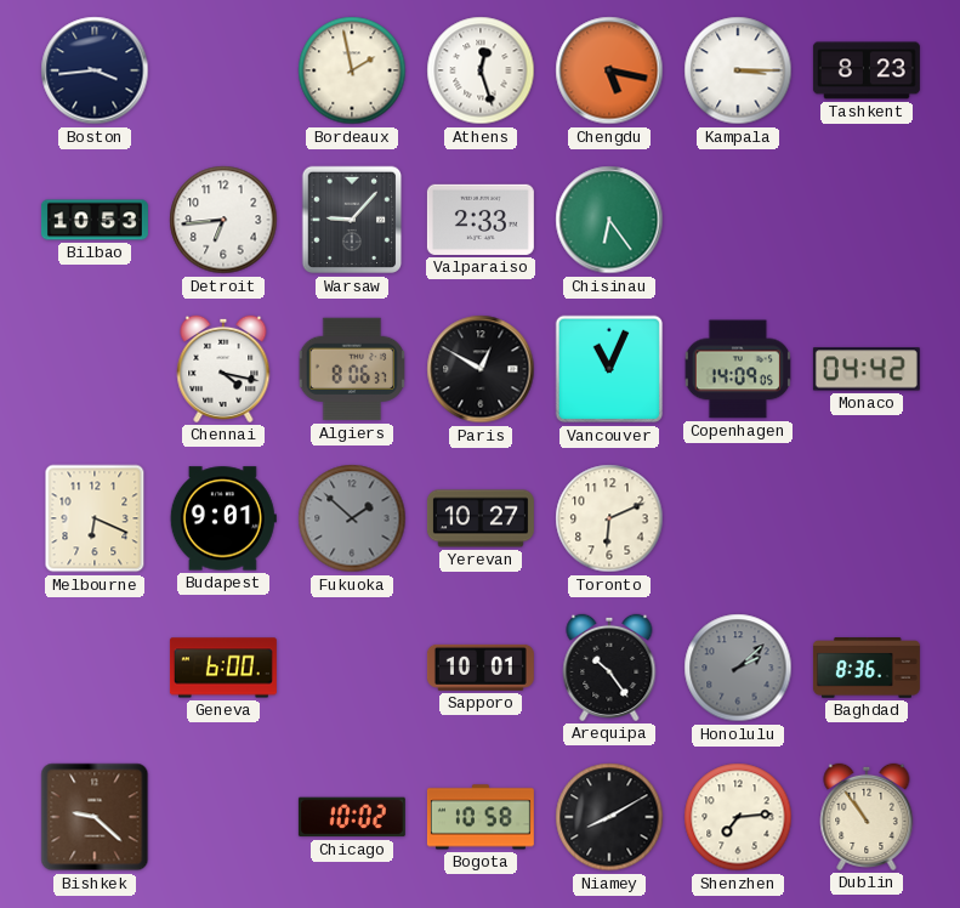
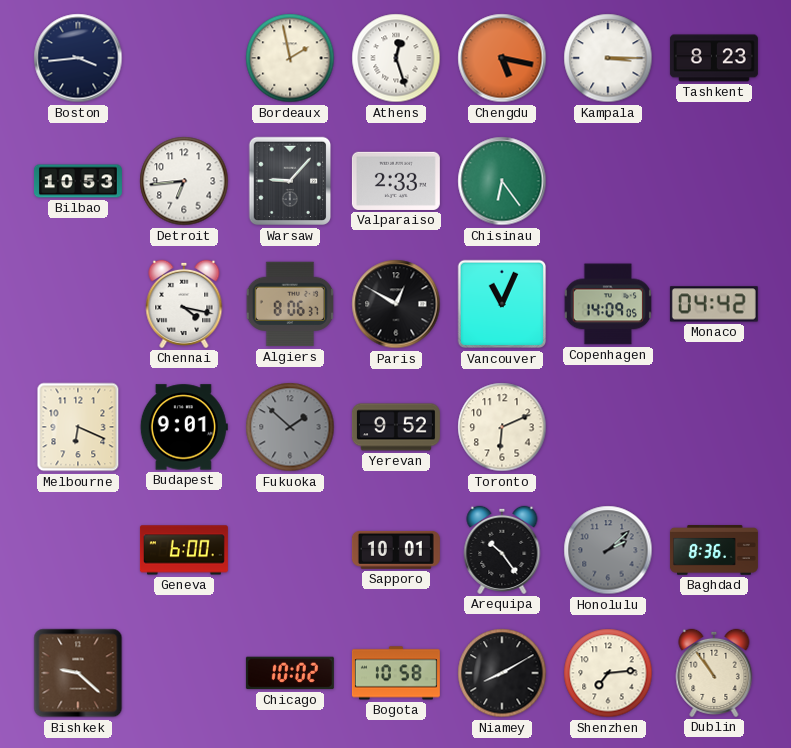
Yerevan: 10:27 -> 9:52 (396, 427)
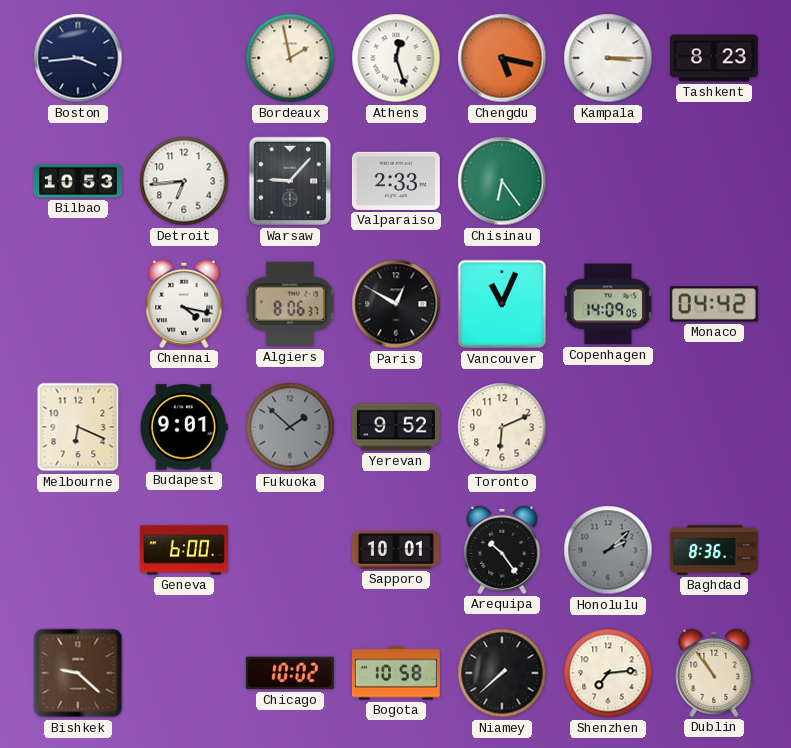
Niamey: 8:10 -> 7:38 (502, 673)
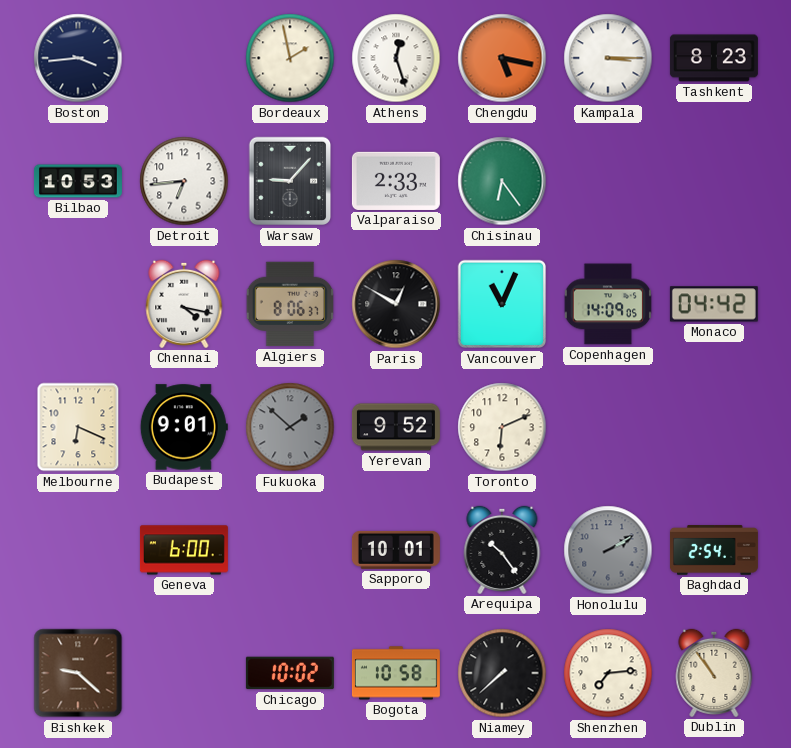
Honolulu: 2:08 -> 2:10 (608, 550)
Baghdad: 8:36 -> 2:54 (714, 550)
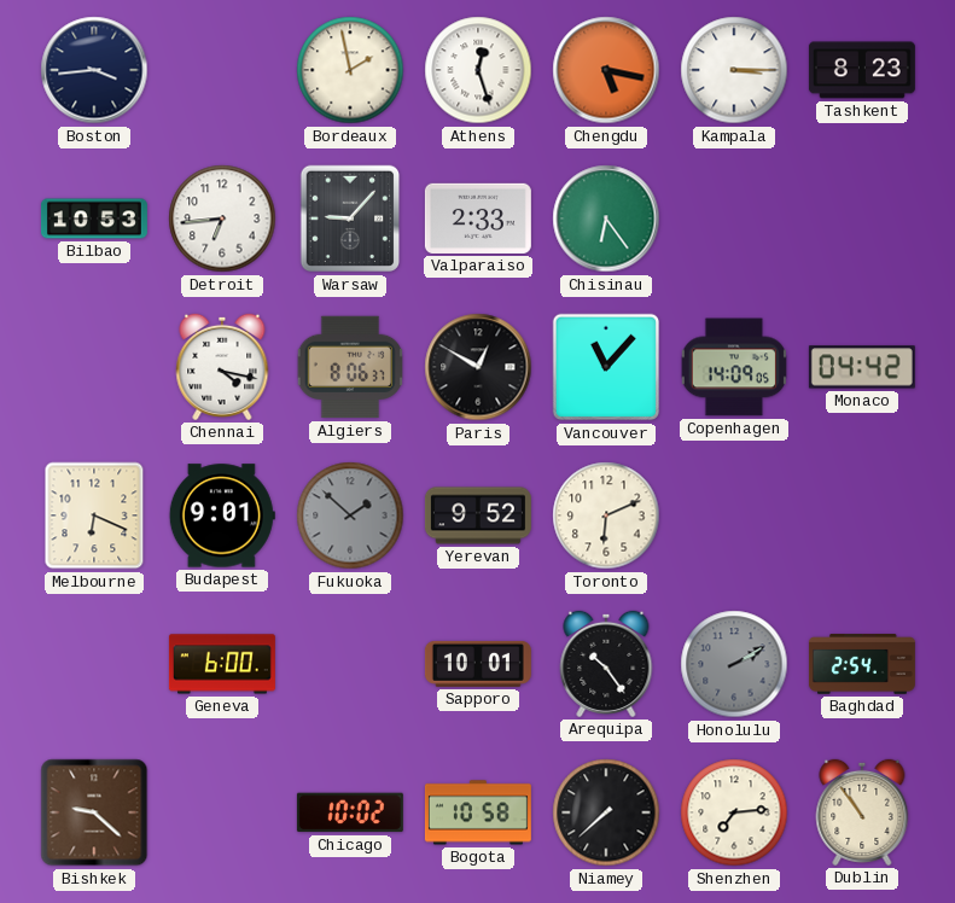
Vancouver: 11:04 -> 11:07 (606, 367)
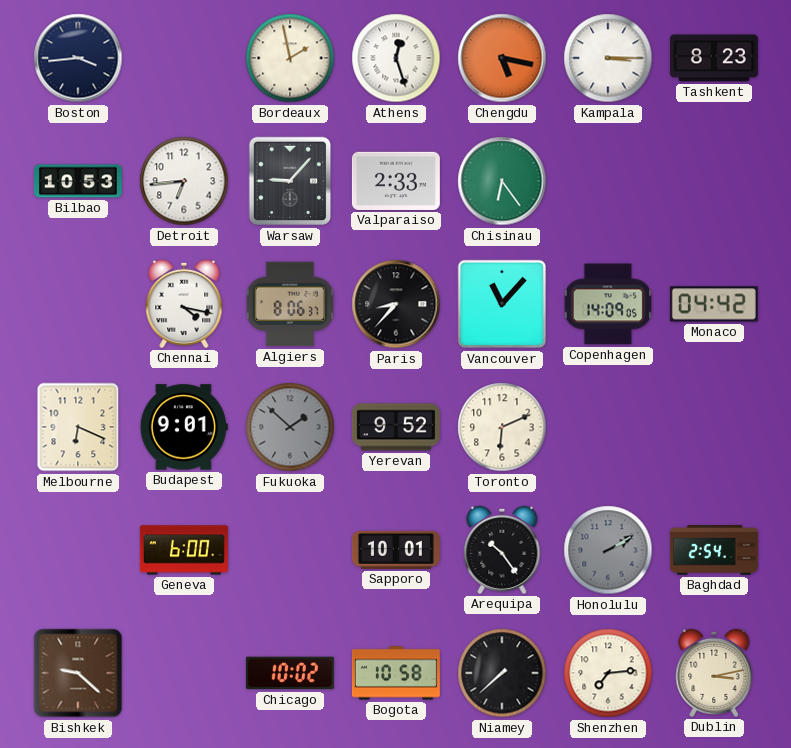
Paris: 12:50 -> 8:37 (396, 304)
Dublin: 10:54 -> 3:13 (714, 673)
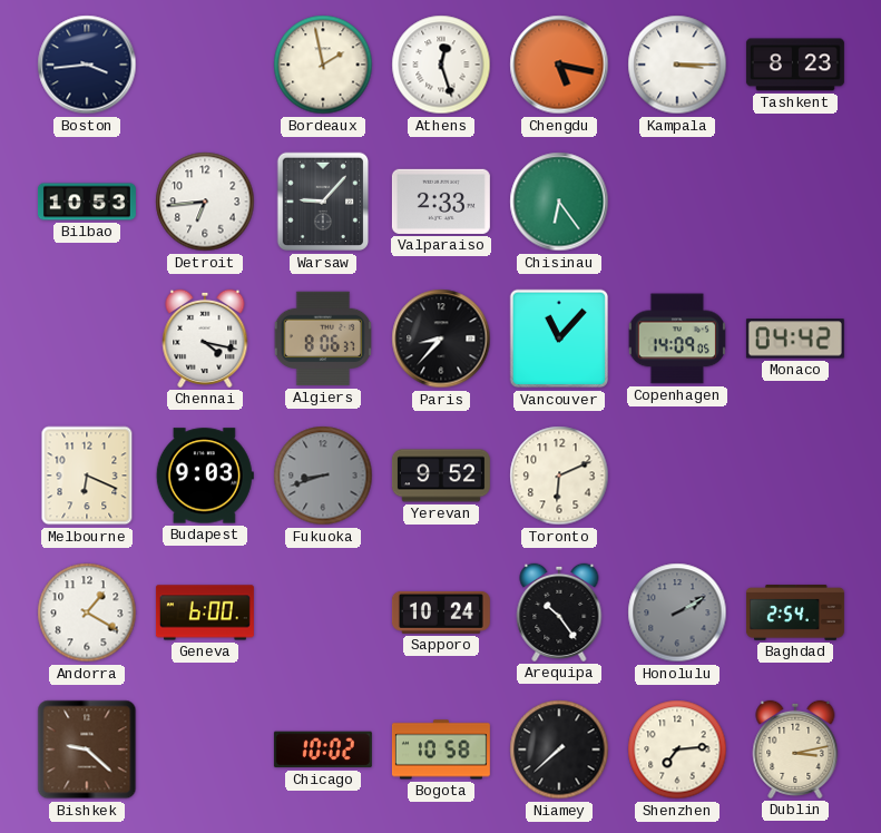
Budapest: 9:01 -> 9:03 (205, 476)
Fukuoka: 1:52 -> 8:42 (323, 476)
Andorra: none -> 1:20 (87, 612)
Sapporo: 10:01 -> 10:24 (441, 612)
